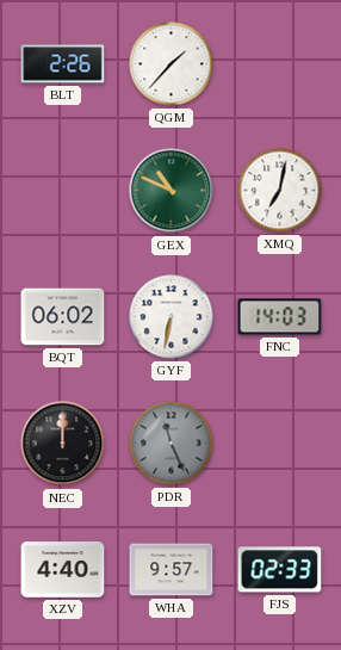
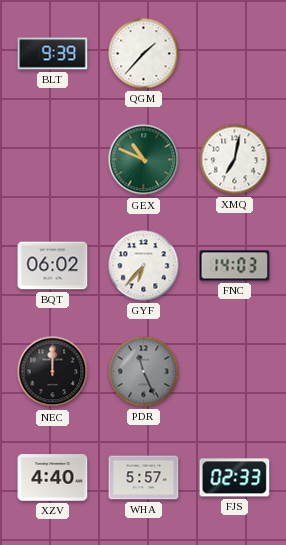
BLT: 2:26 -> 9:39 (53, 54)
GYF: 6:32 -> 6:37 (144, 266)
WHA: 9:57 -> 5:57 (144, 478)
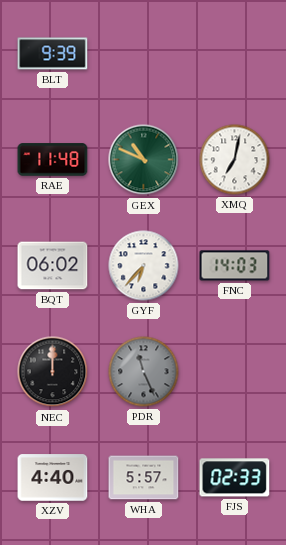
QGM: 1:37 -> none (144, 54)
RAE: none -> 11:48 (53, 160)
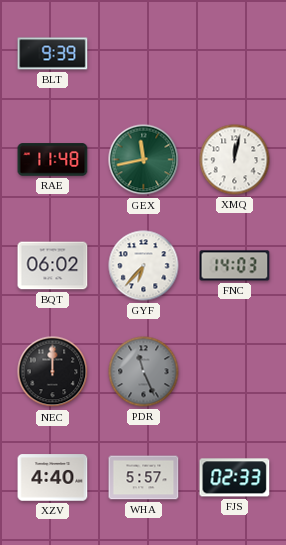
GEX: 10:49 -> 11:43 (144, 160)
XMQ: 7:02 -> 12:02 (235, 160)
